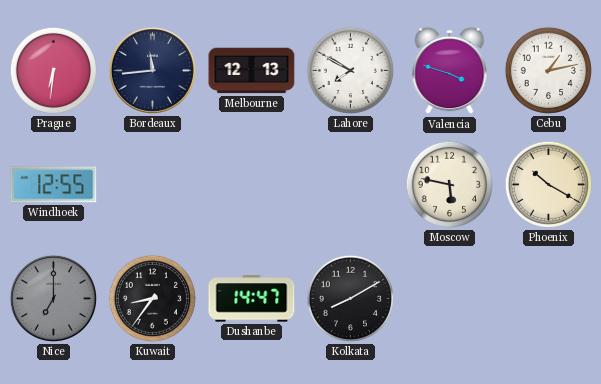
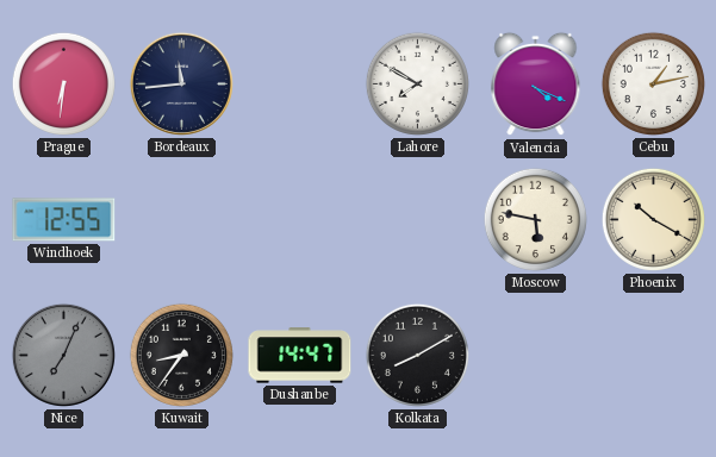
Melbourne: 12:13 -> none (252, 71)
Valencia: 3:48 -> 4:19 (536, 84)
Nice: 7:00 -> 7:04 (63, 355)
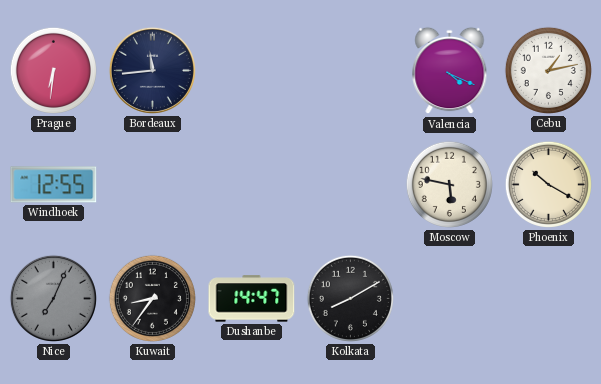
Lahore: 7:50 -> none (417, 83)
